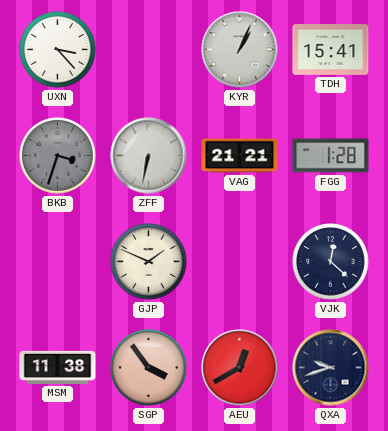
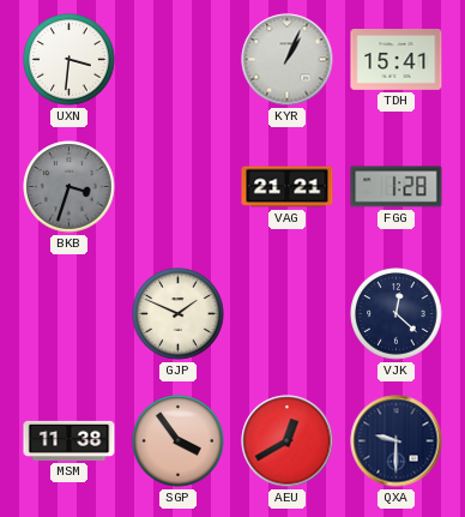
UXN: 3:23 -> 3:31 (70, 60)
ZFF: 6:32 -> none (149, 156)
QXA: 9:42 -> 9:30 (397, 441)
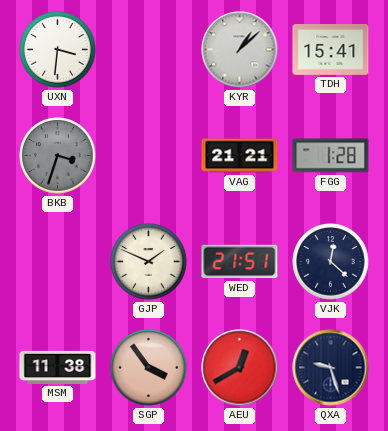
KYR: 1:04 -> 1:08 (240, 50)
WED: none -> 21:51 (240, 262)
QXA: 9:30 -> 9:27 (331, 368)
